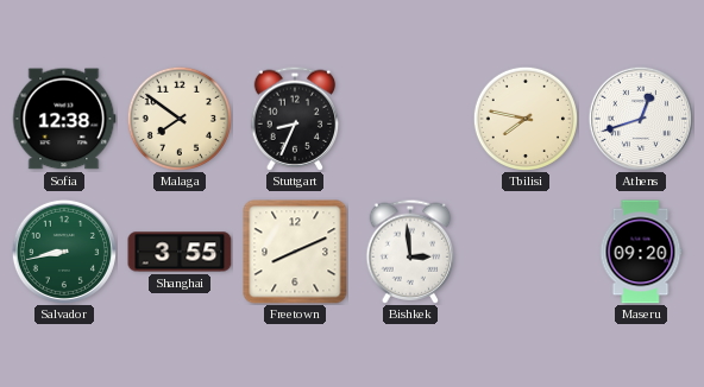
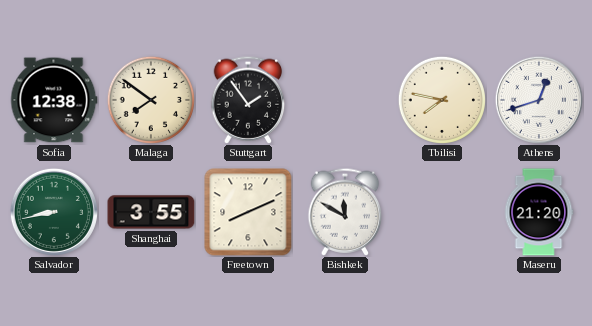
Stuttgart: 8:34 -> 1:54 (248, 100)
Bishkek: 2:59 -> 11:50 (345, 212)
Maseru: 09:20 -> 21:20 (539, 212)
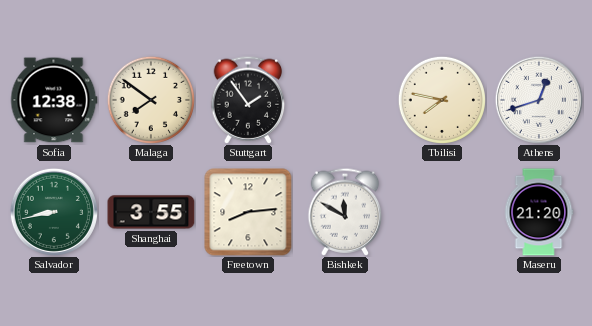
Freetown: 8:11 -> 8:14 (248, 212)
